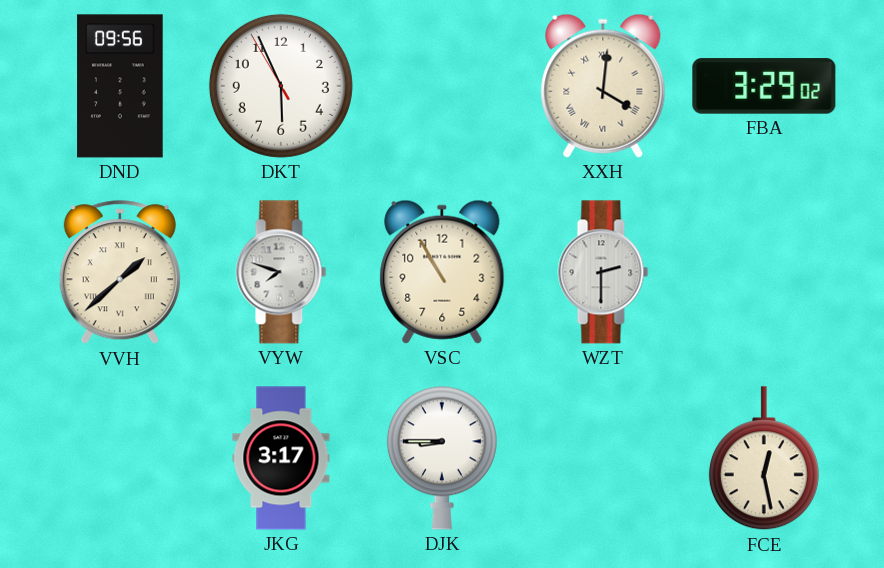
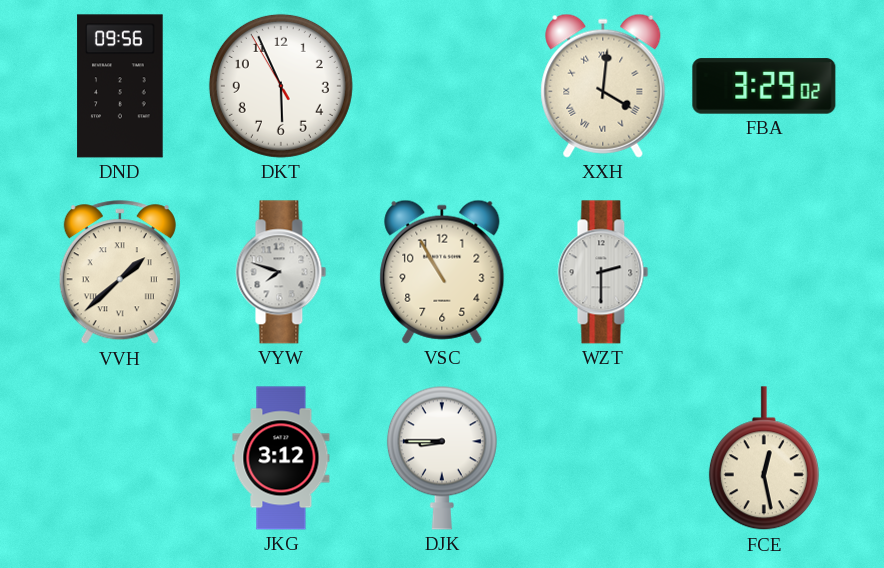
JKG: 3:17 -> 3:12 (281, 458)
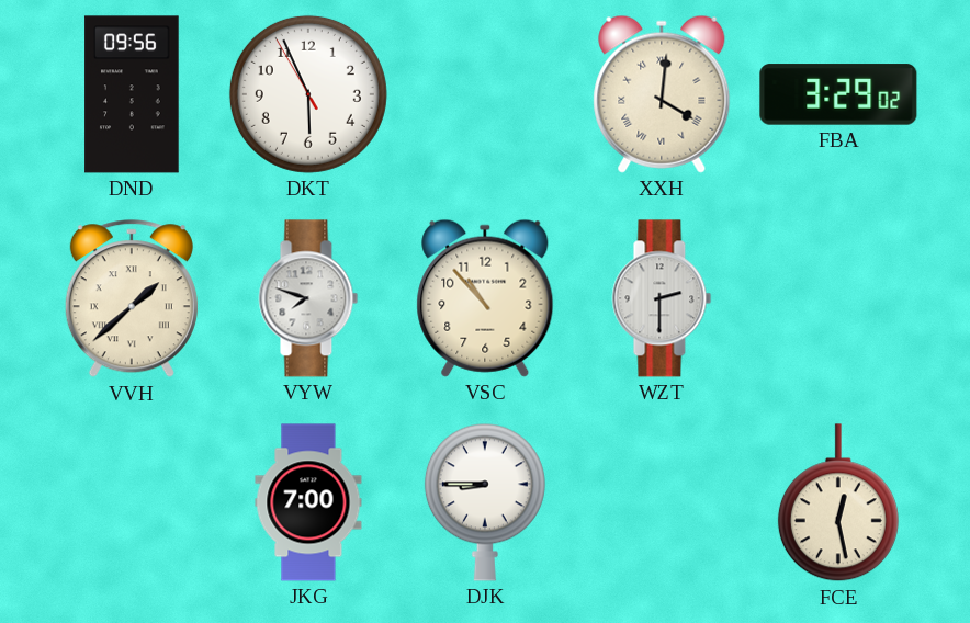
VSC: 10:55 -> 10:53 (485, 298)
JKG: 3:12 -> 7:00 (308, 502)
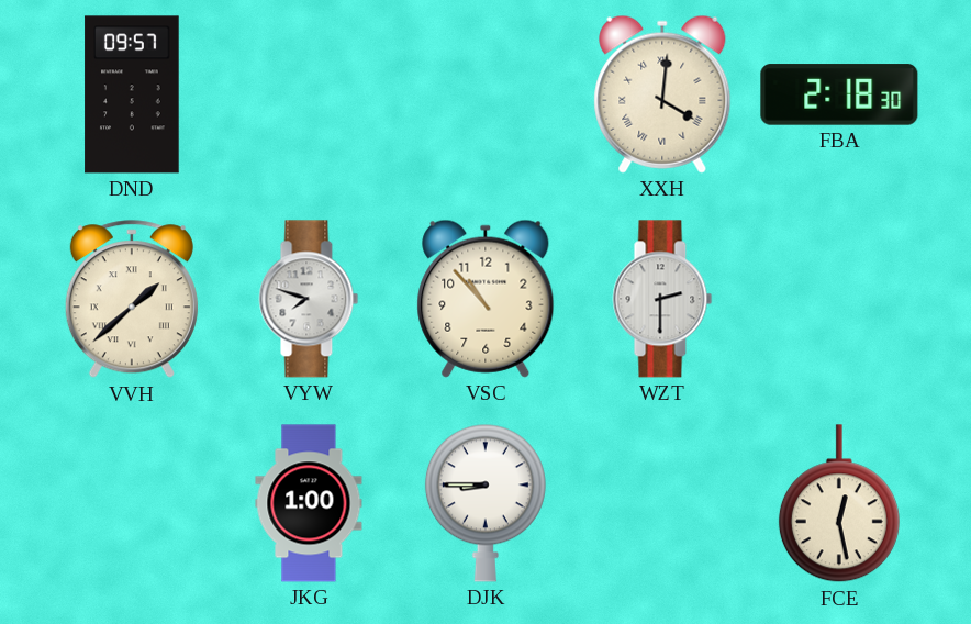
DND: 09:56 -> 09:57 (132, 94)
DKT: 5:55 -> none (308, 94)
FBA: 3:29 -> 2:18 (839, 94)
JKG: 7:00 -> 1:00 (309, 503)
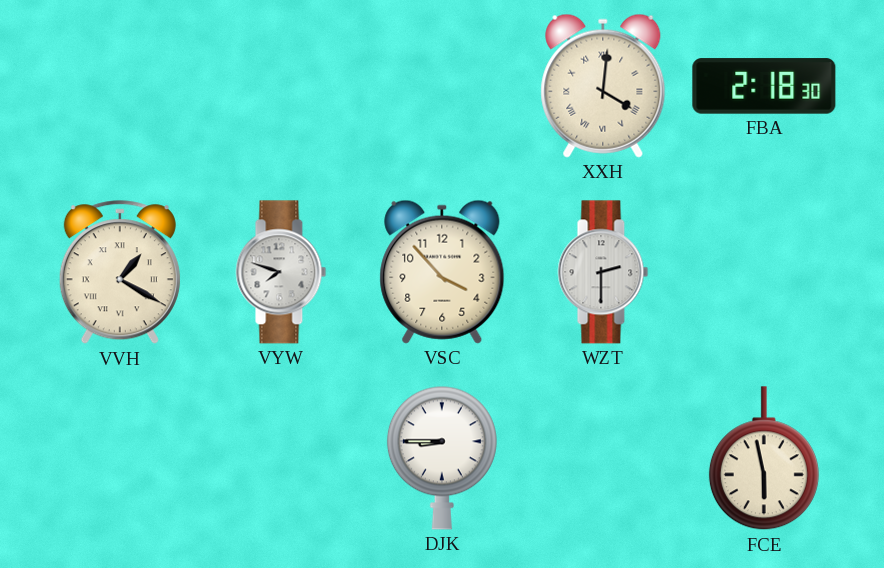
DND: 09:57 -> none (132, 94)
VVH: 1:38 -> 1:20 (120, 273)
VSC: 10:53 -> 3:53 (442, 272)
JKG: 1:00 -> none (309, 503)
FCE: 12:28 -> 5:58 (764, 459)
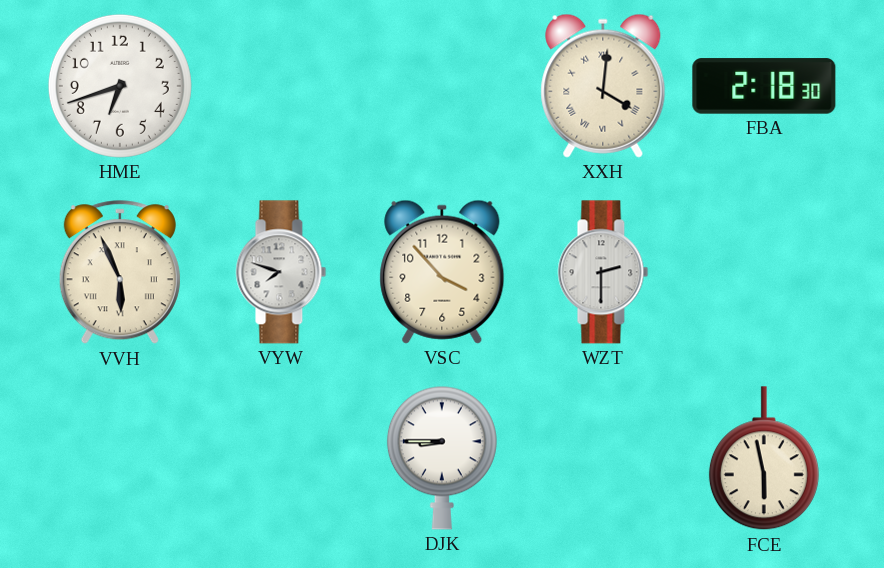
HME: none -> 6:42 (120, 86)
VVH: 1:20 -> 5:56 (120, 273)
